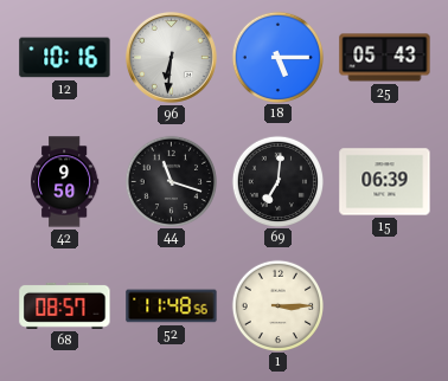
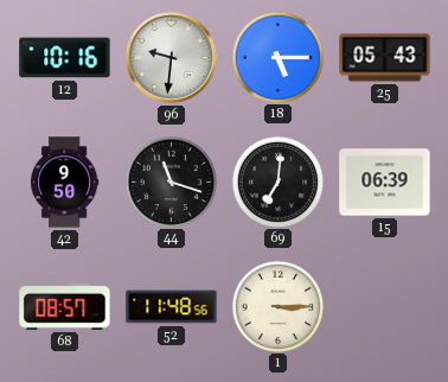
96: 6:31 -> 9:31 (171, 57)
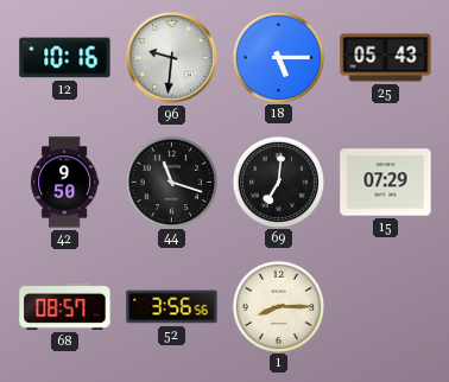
15: 06:39 -> 07:29 (386, 183)
52: 11:48 -> 3:56 (172, 307)
1: 3:15 -> 8:15 (278, 306)
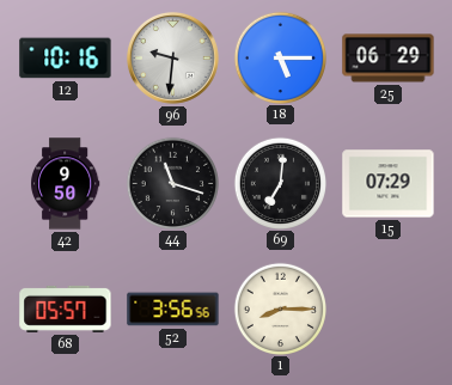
25: 05:43 -> 06:29 (389, 59)
68: 08:57 -> 05:57 (66, 308)
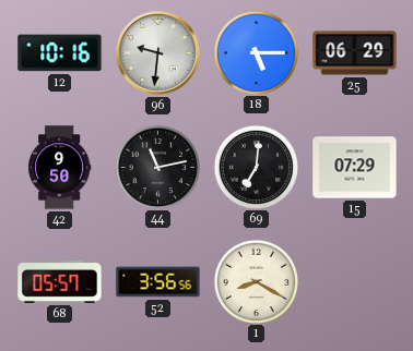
44: 11:18 -> 11:13 (157, 167)
1: 8:15 -> 8:20 (256, 281)
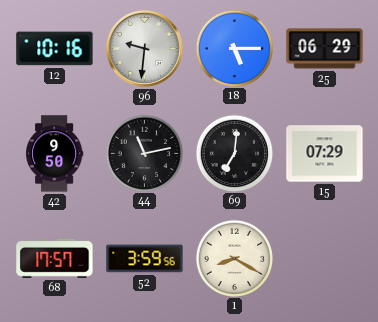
68: 05:57 -> 17:57 (55, 258)
52: 3:56 -> 3:59 (145, 259)
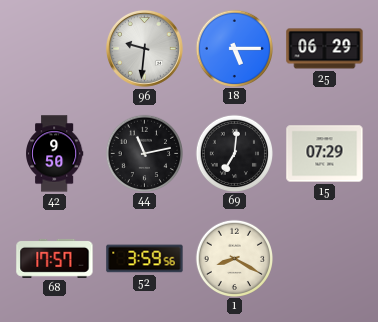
12: 10:16 -> none (55, 49)
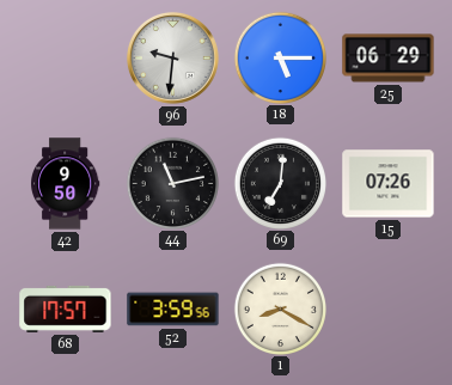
15: 07:29 -> 07:26 (389, 184)
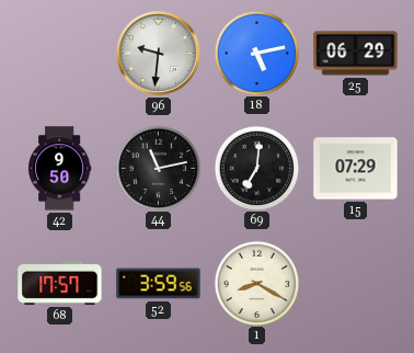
18: 5:15 -> 5:13 (256, 53)
15: 07:26 -> 07:29 (356, 169)
